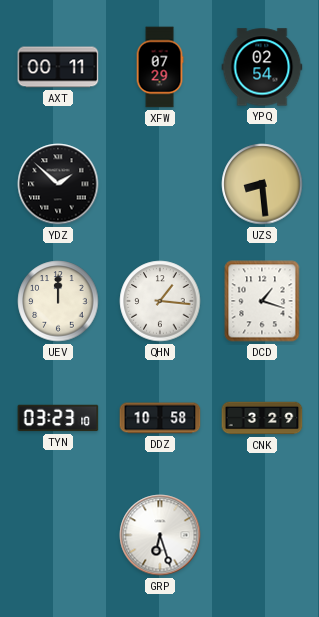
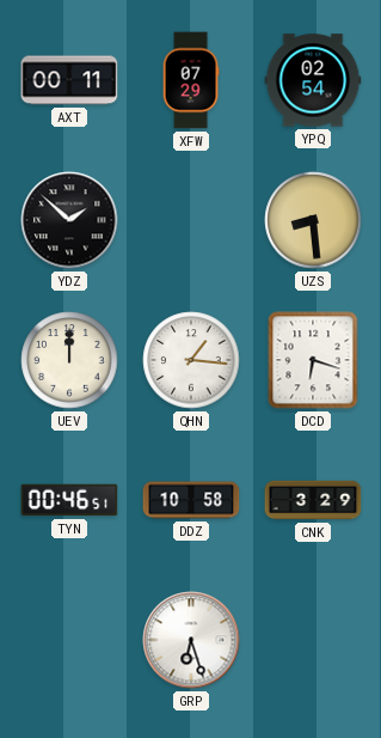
DCD: 1:18 -> 6:18 (313, 360)
TYN: 03:23 -> 00:46 (69, 500)
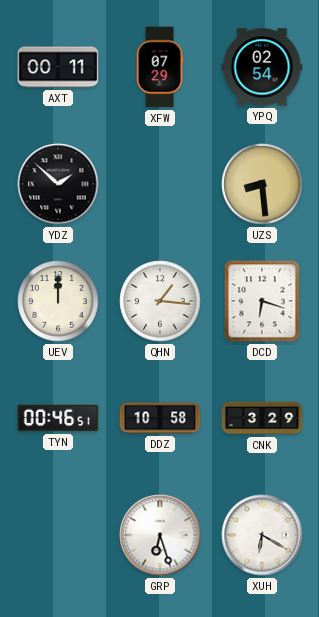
XUH: none -> 6:20 (262, 535)
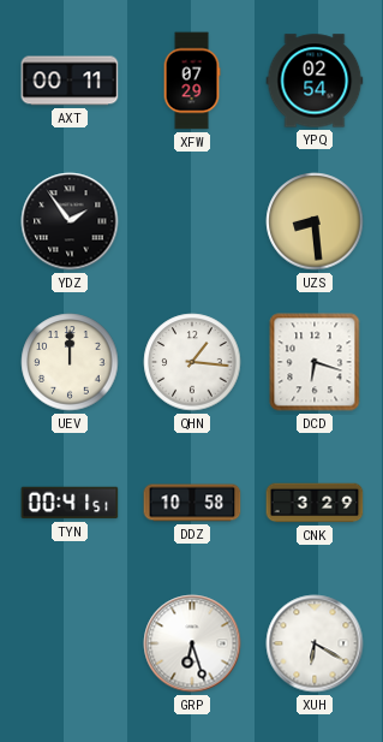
YDZ: 1:52 -> 1:54 (70, 221)
TYN: 00:46 -> 00:41 (70, 503)
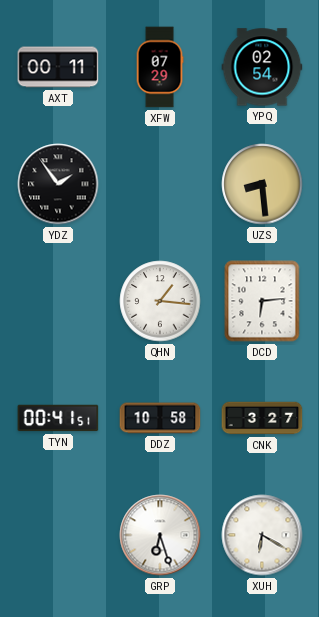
UEV: 12:00 -> none (70, 362)
DCD: 6:18 -> 6:14 (262, 301)
CNK: 3:29 -> 3:27 (262, 418)
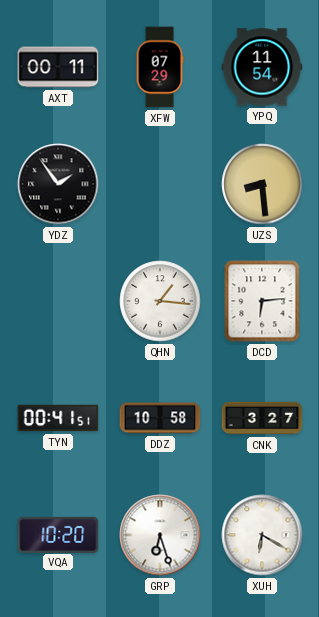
YPQ: 02:54 -> 11:54 (262, 67)
VQA: none -> 10:20 (58, 534)
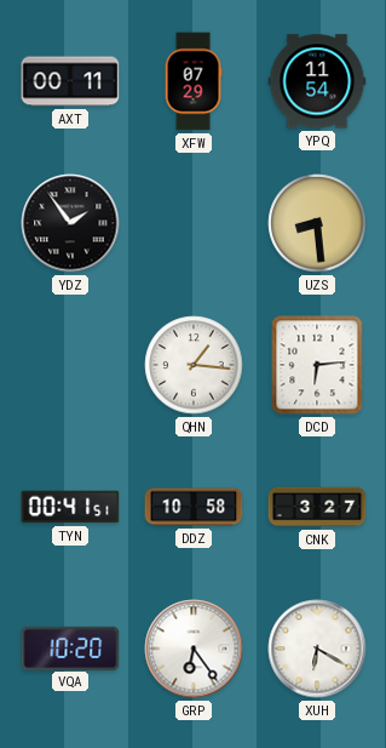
GRP: 6:27 -> 6:24 (194, 649)
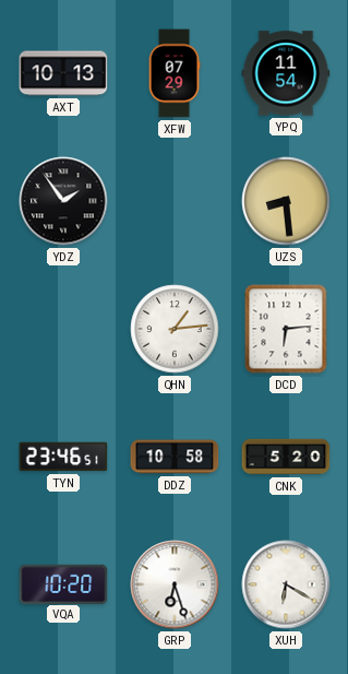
AXT: 00:11 -> 10:13 (63, 73)
QHN: 1:16 -> 1:14 (175, 329)
TYN: 00:41 -> 23:46 (63, 457)
CNK: 3:27 -> 5:20 (286, 457)
GRP: 6:24 -> 6:27 (175, 584)
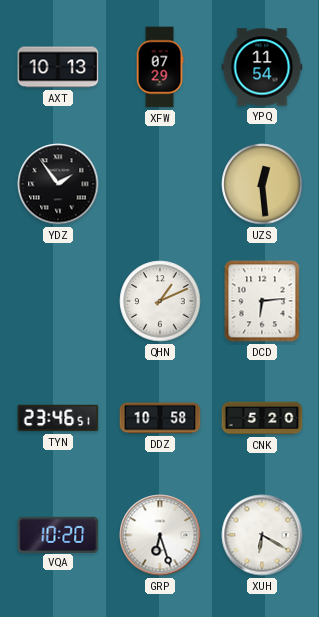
UZS: 8:29 -> 12:29 (262, 184)
QHN: 1:14 -> 1:11 (160, 301)
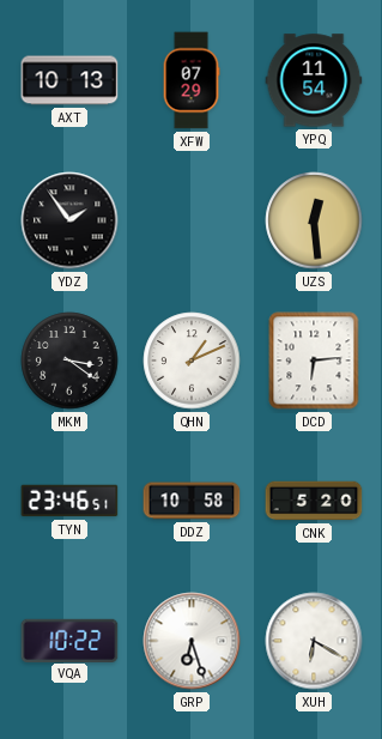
MKM: none -> 3:21 (69, 361)
VQA: 10:20 -> 10:22 (69, 640)
